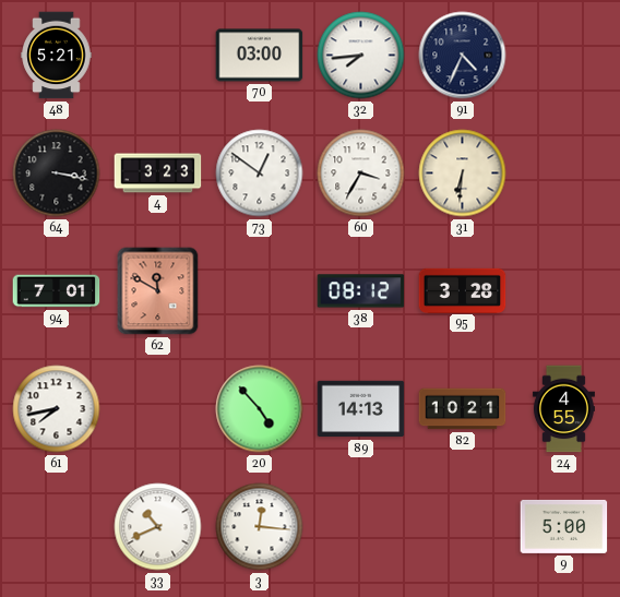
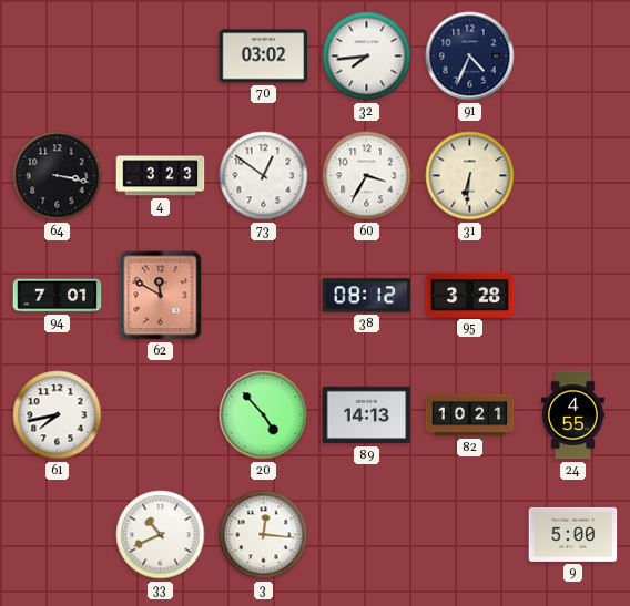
48: 5:21 -> none (57, 56)
70: 03:00 -> 03:02 (264, 57)
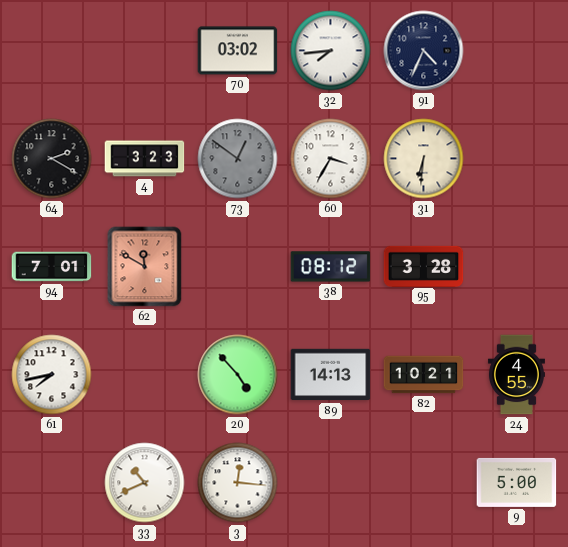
64: 3:17 -> 2:20 (52, 159)
73 dial: white -> grey (238, 159)
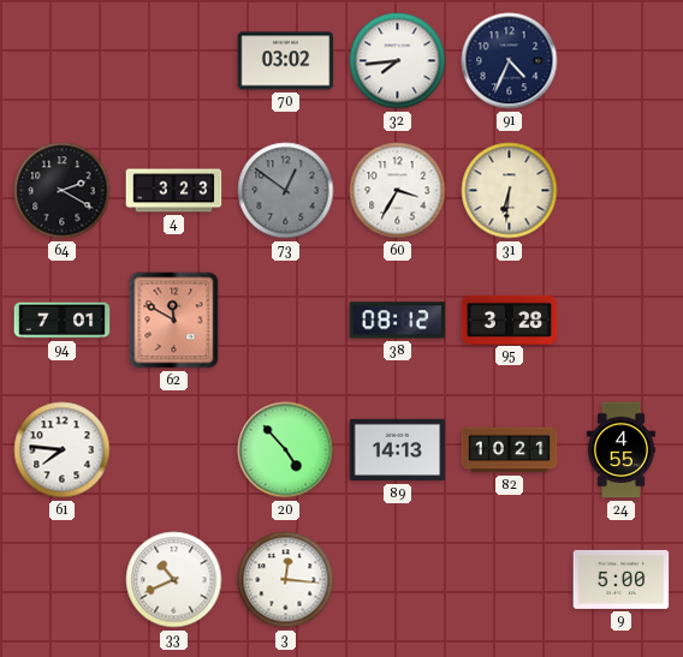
61: 7:43 -> 7:46 (63, 450)
